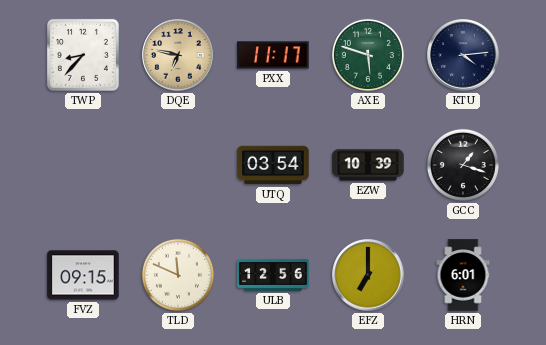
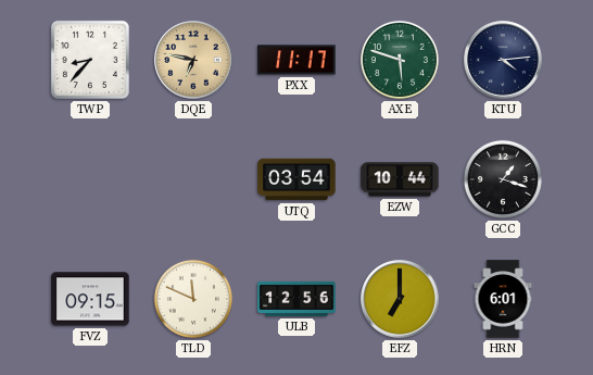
EZW: 10:39 -> 10:44 (400, 179)
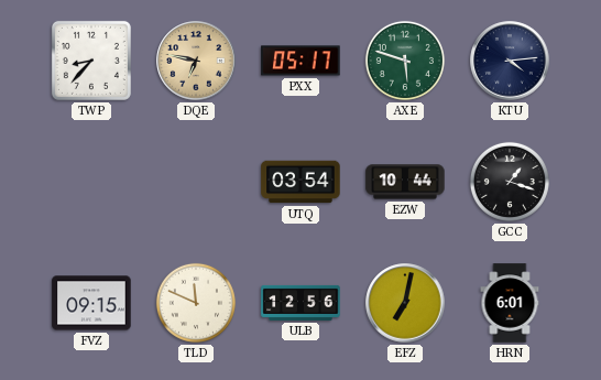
PXX: 11:17 -> 05:17 (300, 61)
EFZ: 7:00 -> 7:02 (405, 303)
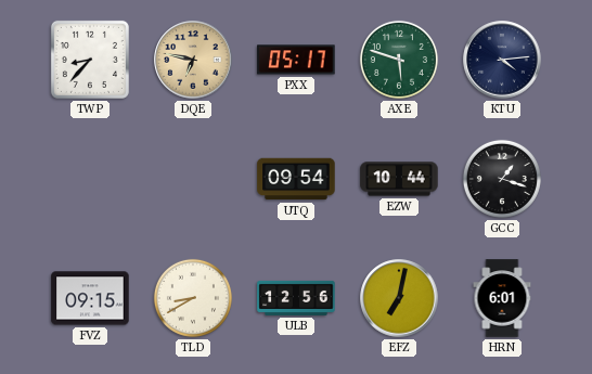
UTQ: 03:54 -> 09:54 (296, 179)
TLD: 11:49 -> 8:40 (193, 298)
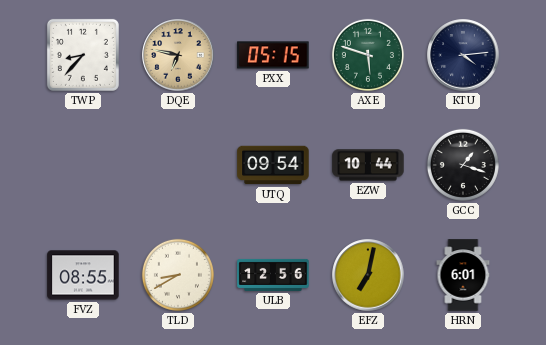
PXX: 05:17 -> 05:15 (273, 55)
FVZ: 09:15 -> 08:55 (83, 275)
